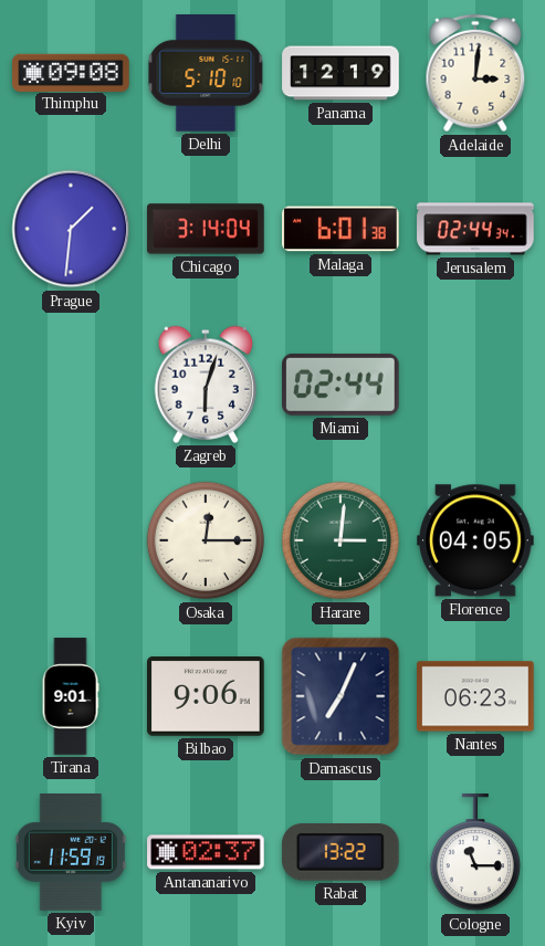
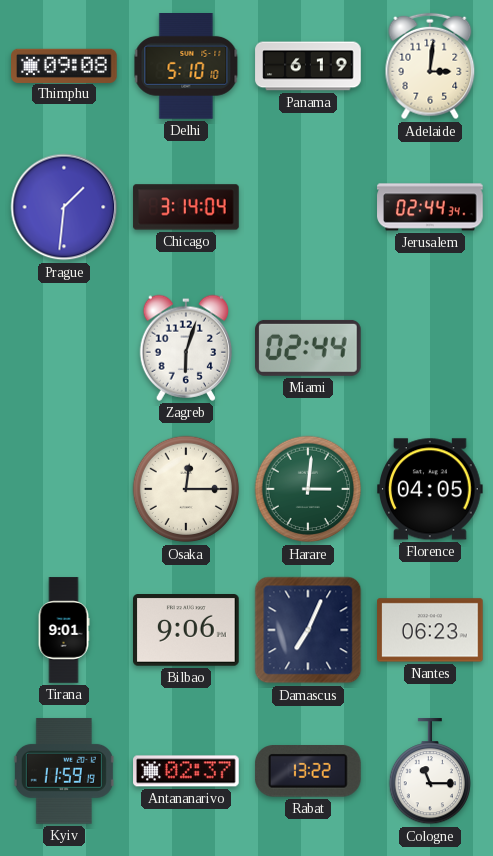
Panama: 12:19 -> 6:19 (308, 66)
Malaga: 6:01 -> none (340, 229)
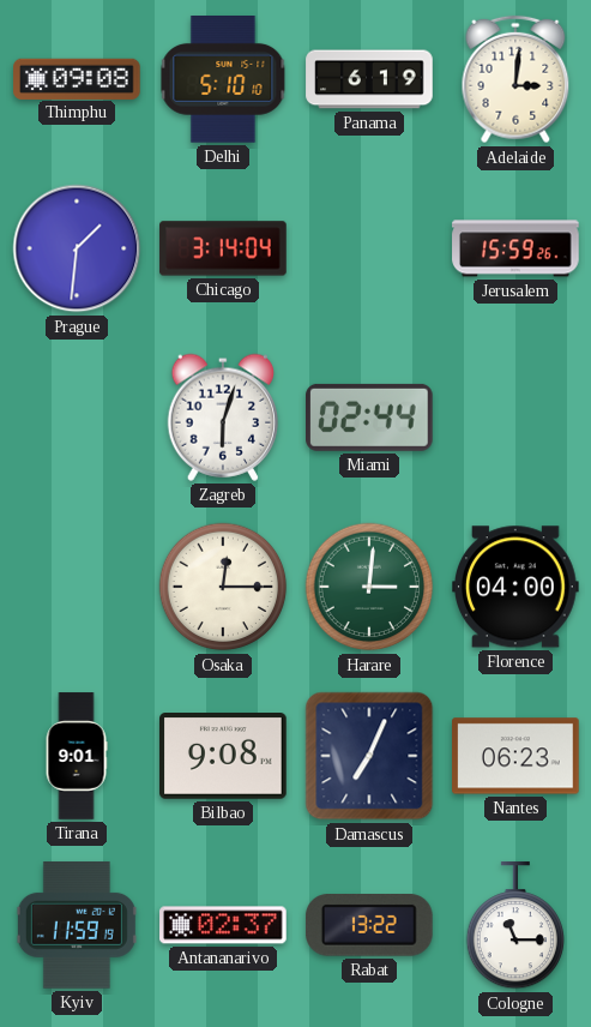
Jerusalem: 02:44 -> 15:59 (515, 248)
Florence: 04:05 -> 04:00 (517, 587)
Bilbao: 9:06 -> 9:08 (223, 757)
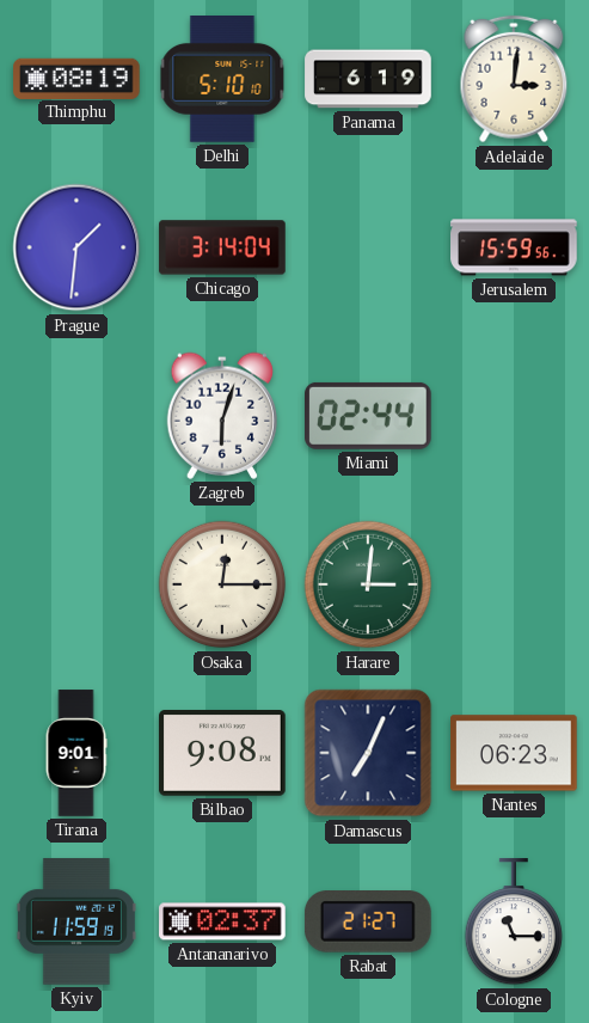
Thimphu: 09:08 -> 08:19 (76, 78)
Jerusalem: 15:59:26 -> 15:59:56 (514, 247)
Florence: 04:00 -> none (517, 587)
Rabat: 13:22 -> 21:27 (368, 923)
